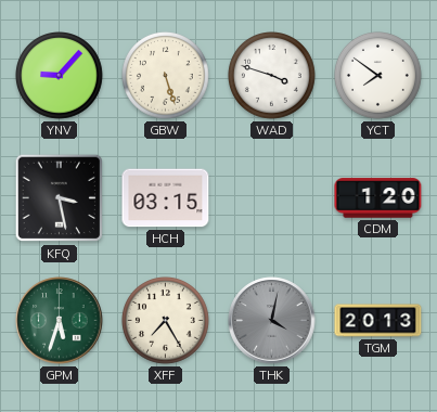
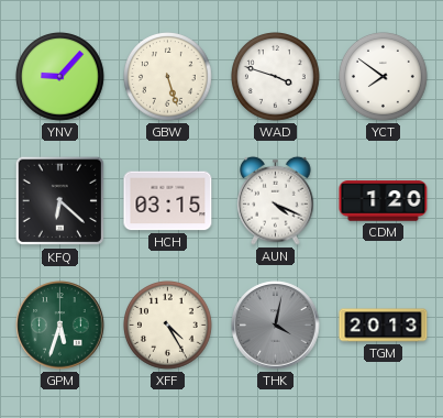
KFQ: 3:28 -> 6:22 (60, 201)
AUN: none -> 4:19 (276, 200)
XFF: 7:25 -> 4:25 (168, 326)
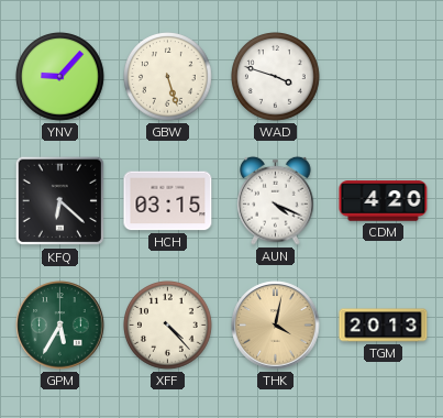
YCT: 7:51 -> none (384, 77)
CDM: 1:20 -> 4:20 (384, 201)
GPM: 5:33 -> 5:35 (60, 326)
XFF: 4:25 -> 4:23 (168, 326)
THK dial: grey -> champagne (276, 326)
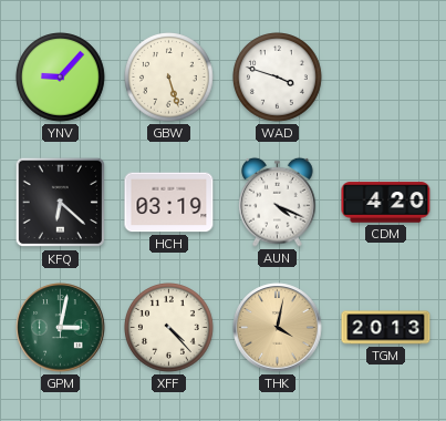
HCH: 03:15 -> 03:19 (169, 203)
GPM: 5:35 -> 3:02 (61, 328)
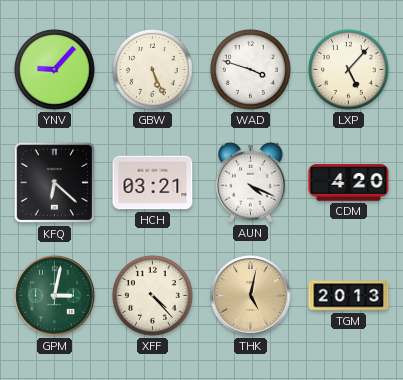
GBW: 5:27 -> 5:26 (153, 70)
LXP: none -> 5:07 (349, 70)
HCH: 03:19 -> 03:21 (153, 183)
THK: 4:02 -> 5:02 (251, 296)
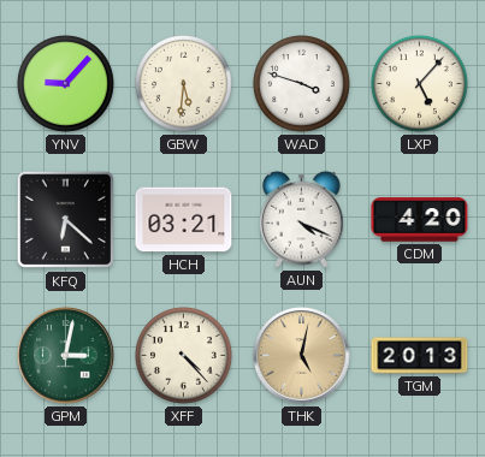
GBW: 5:26 -> 5:31 (184, 84)
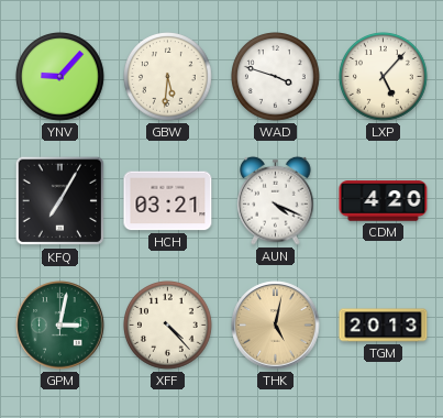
KFQ: 6:22 -> 7:05 (60, 201)
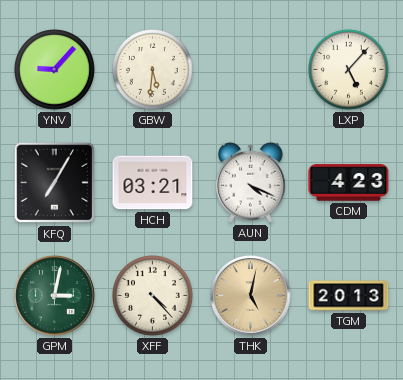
WAD: 3:48 -> none (276, 77)
CDM: 4:20 -> 4:23 (349, 183)
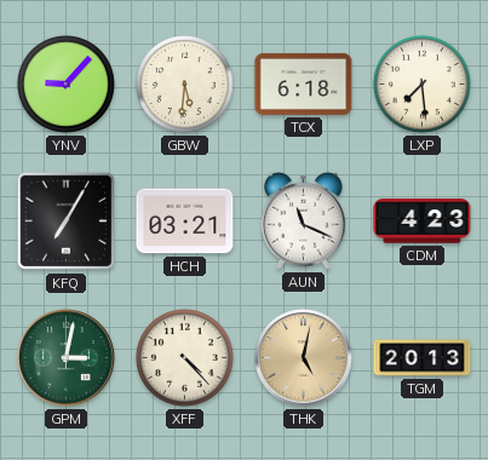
TCX: none -> 6:18 (304, 84)
LXP: 5:07 -> 7:29 (423, 85)
AUN: 4:19 -> 11:19 (304, 220)
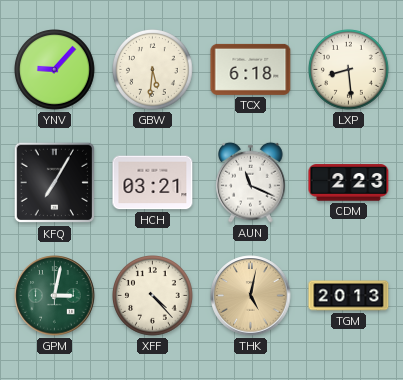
LXP: 7:29 -> 8:29 (349, 70)
CDM: 4:23 -> 2:23 (349, 183)
